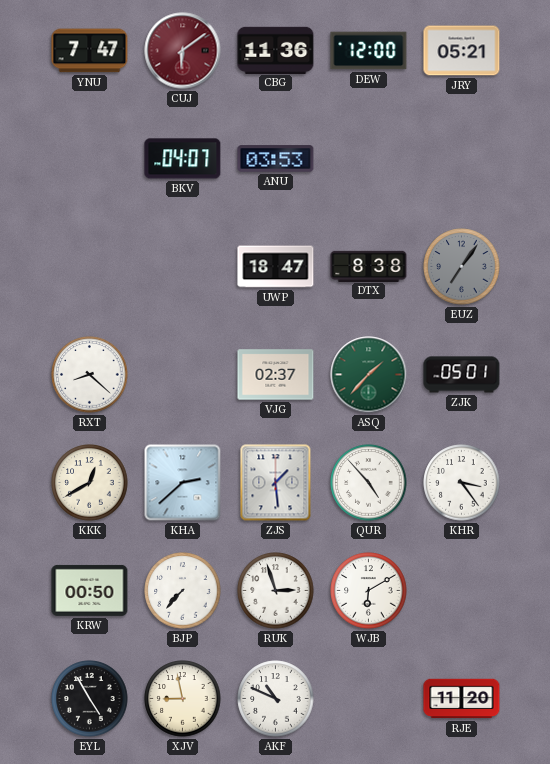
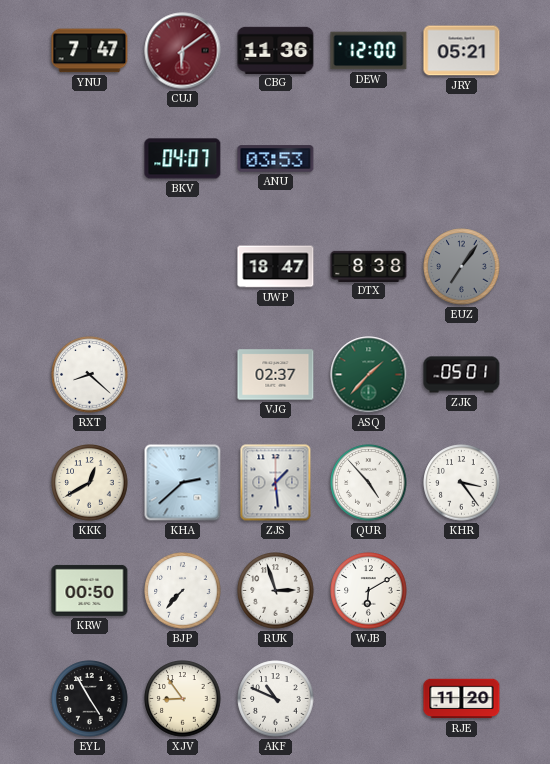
XJV: 8:58 -> 8:54 (183, 699)
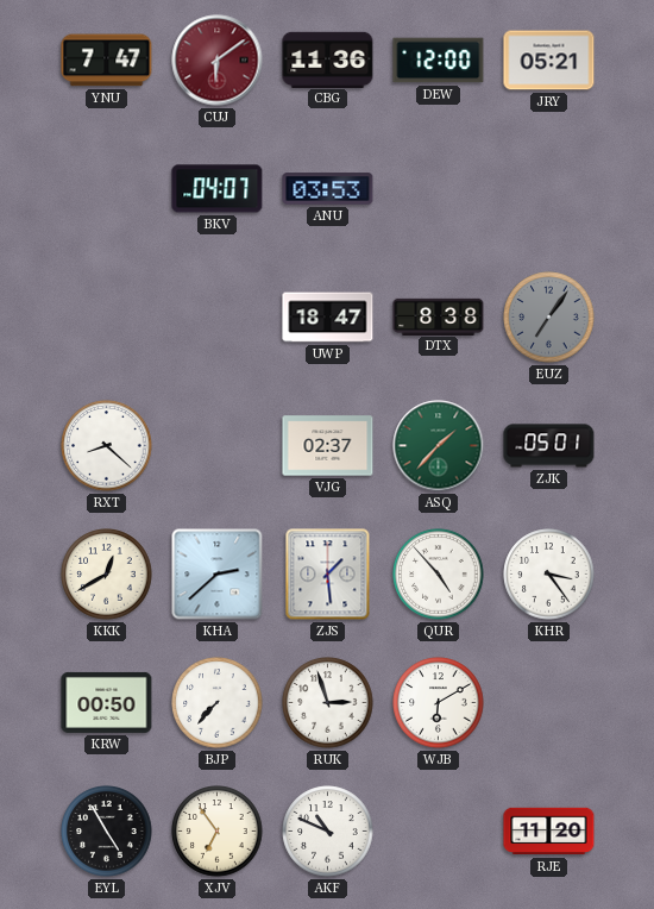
XJV: 8:54 -> 6:54 (218, 832)
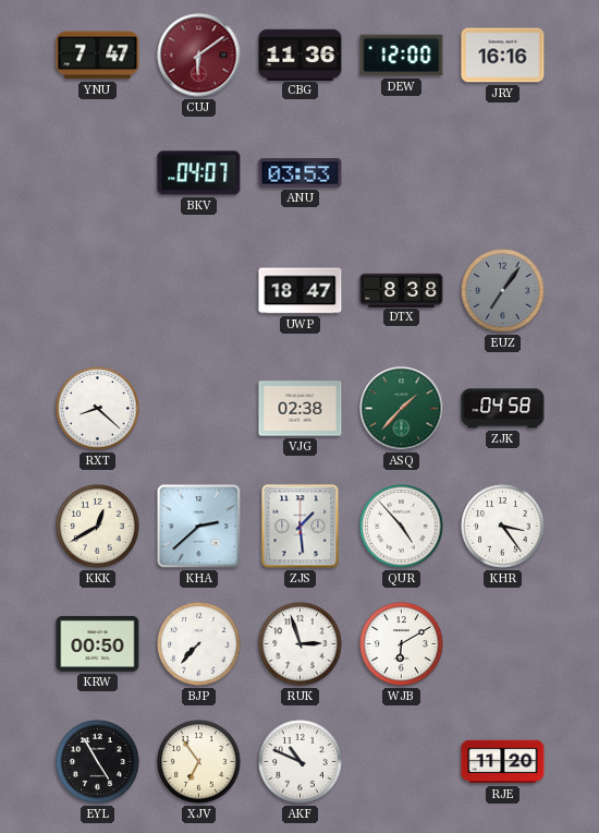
JRY: 05:21 -> 16:16 (503, 56)
VJG: 02:37 -> 02:38 (301, 409)
ZJK: 05:01 -> 04:58 (503, 409)
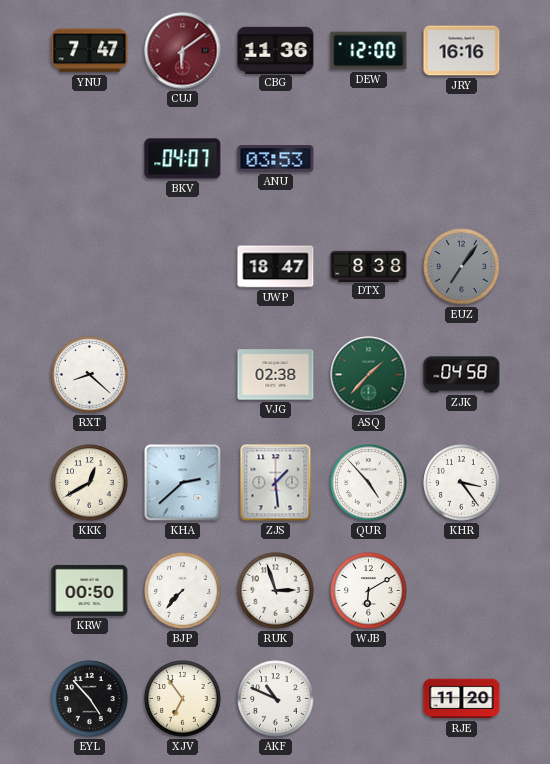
EYL: 4:55 -> 4:53 (90, 699)
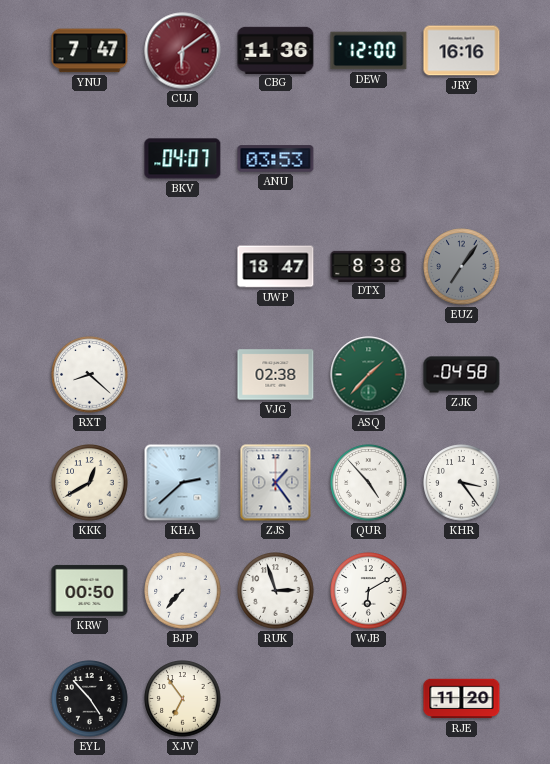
ZJS: 1:29 -> 1:24 (276, 483)
AKF: 10:49 -> none (276, 699)
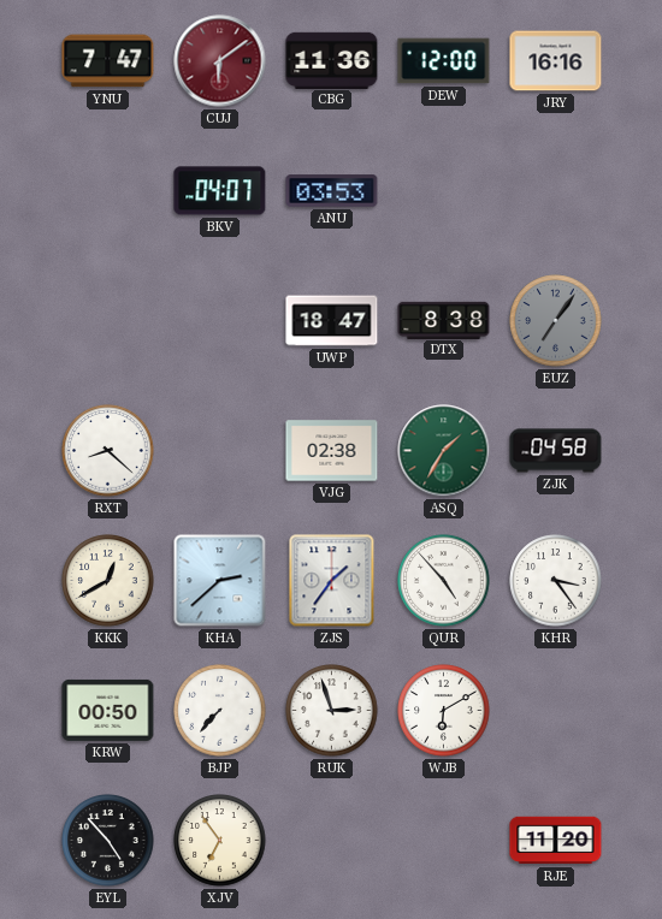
ASQ: 1:37 -> 1:35 (444, 451)
ZJS: 1:24 -> 1:36 (332, 581)
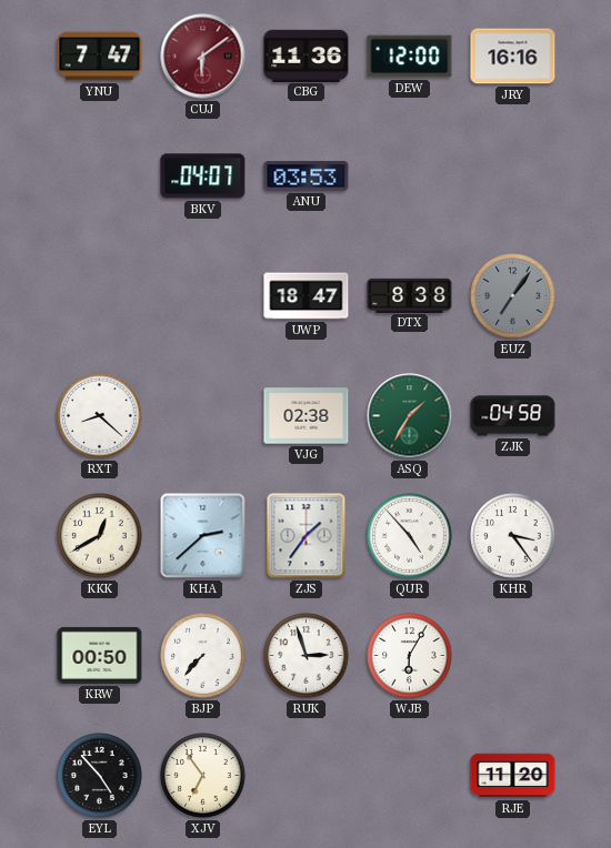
WJB: 6:10 -> 6:05 (410, 656)
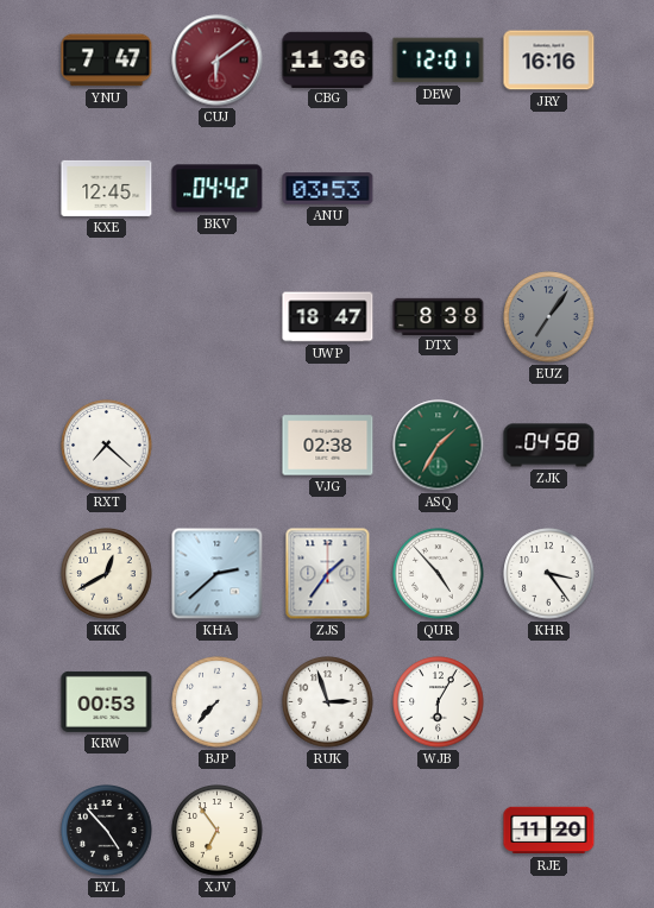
DEW: 12:00 -> 12:01 (439, 61)
KXE: none -> 12:45 (107, 188)
BKV: 04:07 -> 04:42 (218, 189)
RXT: 8:22 -> 7:22 (107, 446)
KRW: 00:50 -> 00:53 (107, 701)
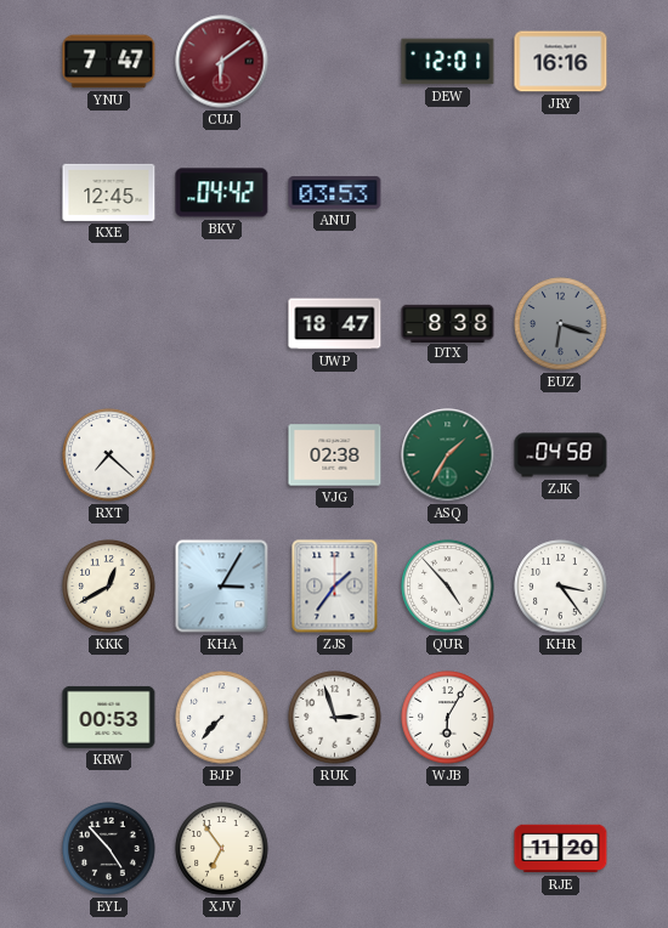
CBG: 11:36 -> none (328, 59)
EUZ: 7:06 -> 6:18 (561, 324)
KHA: 2:38 -> 3:05 (222, 587)
